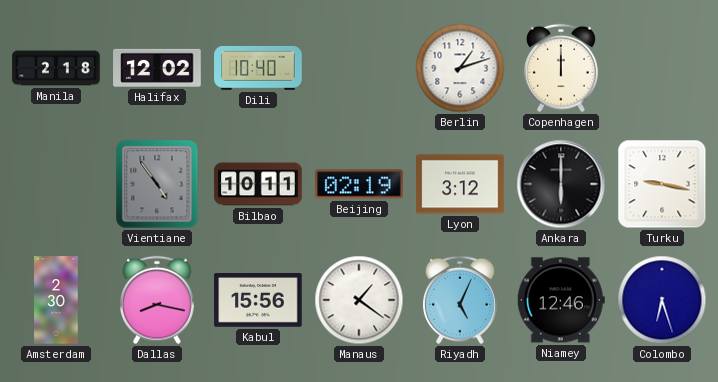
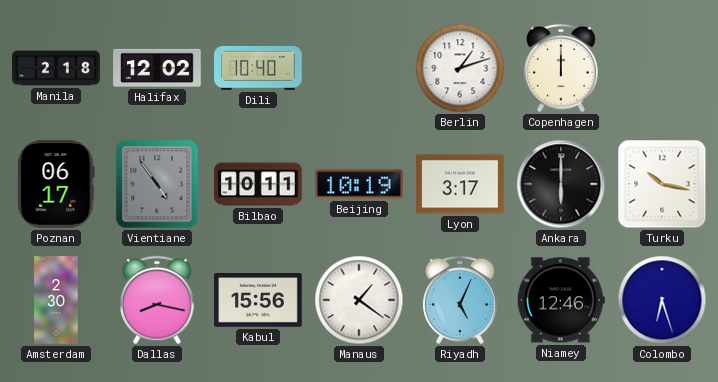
Poznan: none -> 06:17 (56, 184)
Beijing: 02:19 -> 10:19 (359, 184)
Lyon: 3:12 -> 3:17 (460, 184)
Turku: 9:17 -> 10:17 (662, 184)
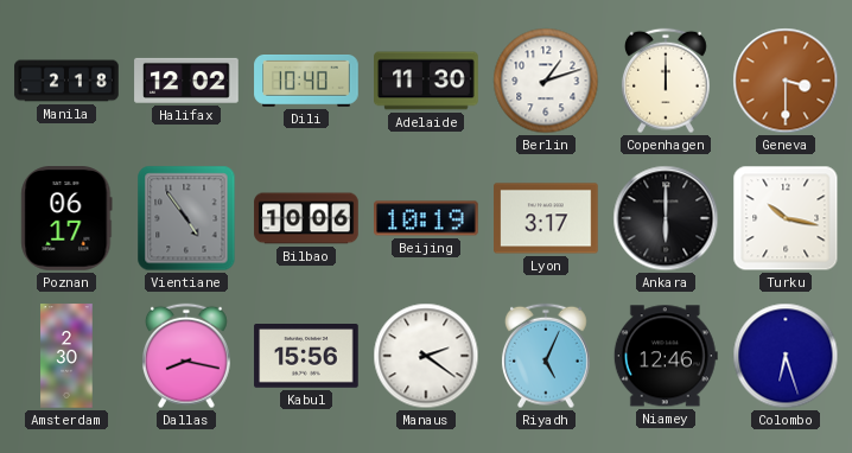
Adelaide: none -> 11:30 (426, 81)
Geneva: none -> 3:30 (786, 81)
Bilbao: 10:11 -> 10:06 (306, 218)
Manaus: 1:21 -> 2:21 (426, 356)
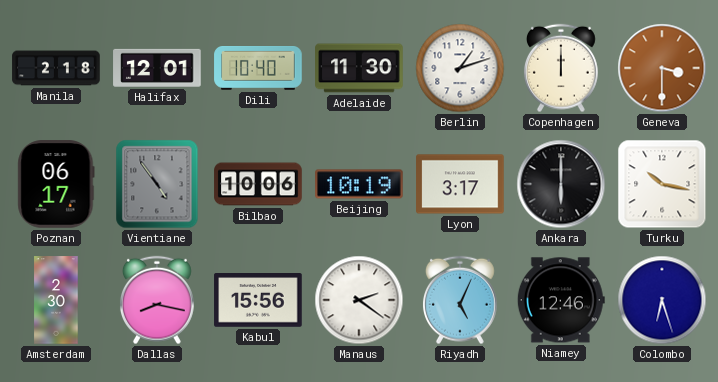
Halifax: 12:02 -> 12:01 (157, 68)
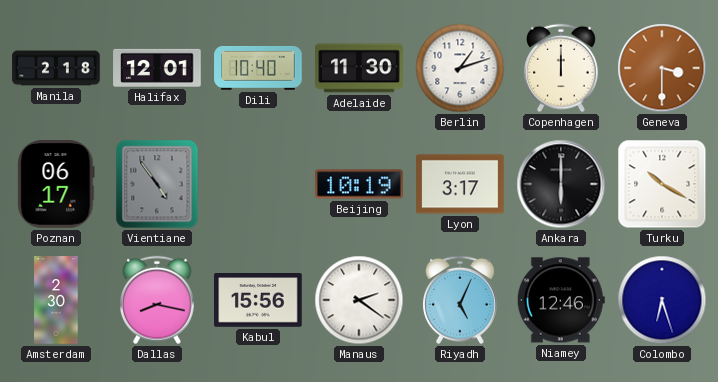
Bilbao: 10:06 -> none (258, 184)
Turku: 10:17 -> 10:20 (662, 184)
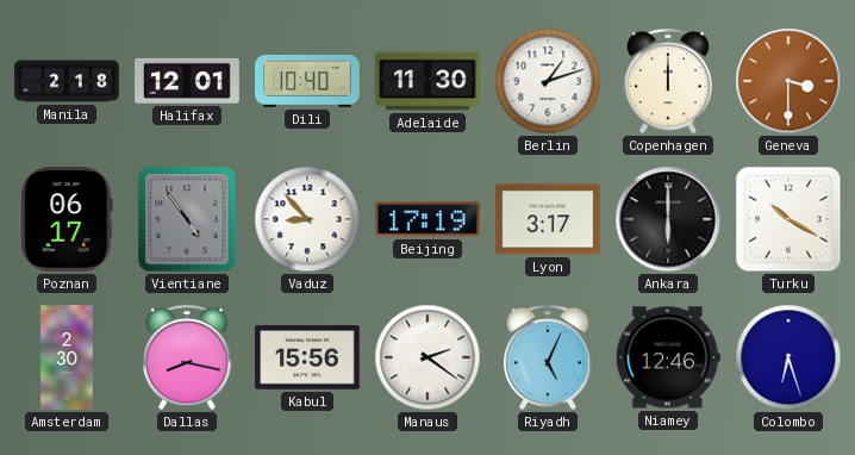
Vaduz: none -> 8:53 (307, 219)
Beijing: 10:19 -> 17:19 (427, 219)
